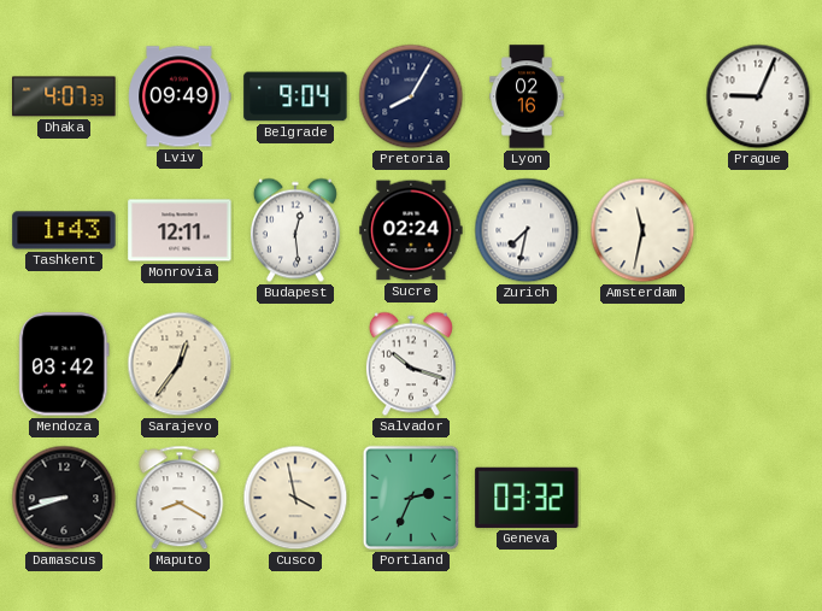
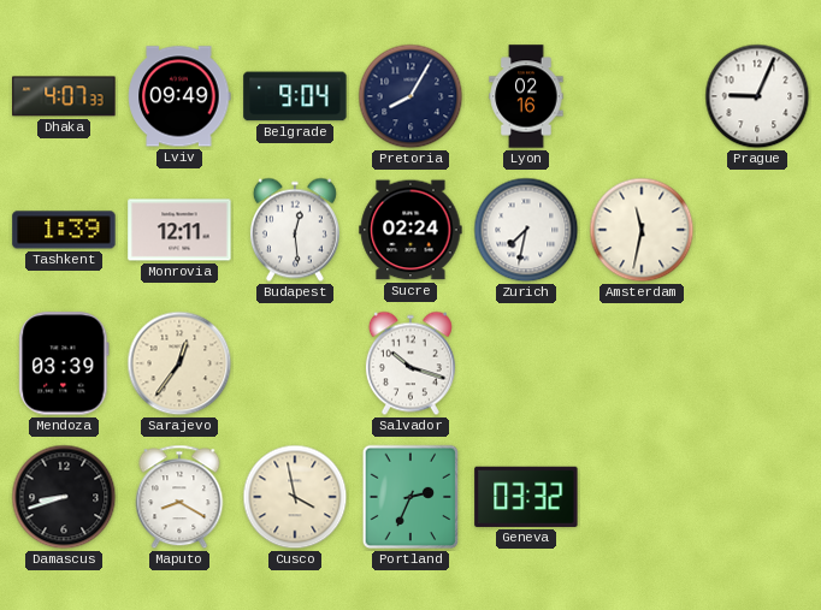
Tashkent: 1:43 -> 1:39 (64, 230)
Mendoza: 03:42 -> 03:39 (64, 363)
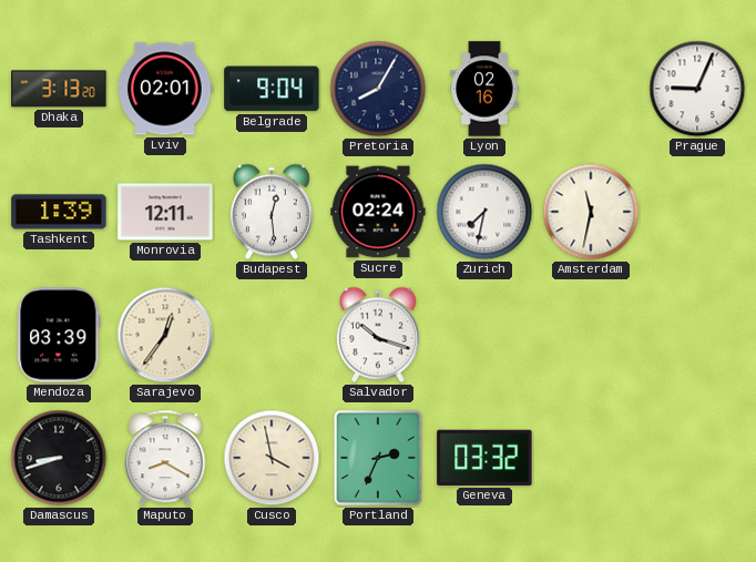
Dhaka: 4:07 -> 3:13 (59, 89)
Lviv: 09:49 -> 02:01 (165, 89)
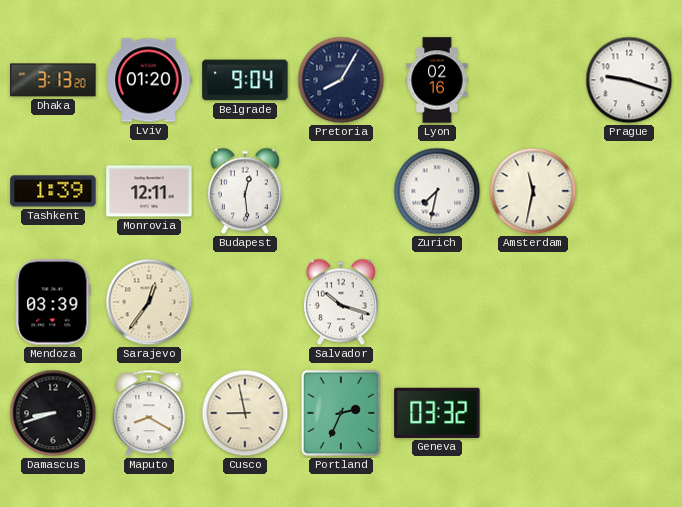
Lviv: 02:01 -> 01:20 (149, 80)
Prague: 9:04 -> 9:18 (629, 80)
Sucre: 02:24 -> none (378, 212)
Cusco: 3:58 -> 8:58 (245, 413)
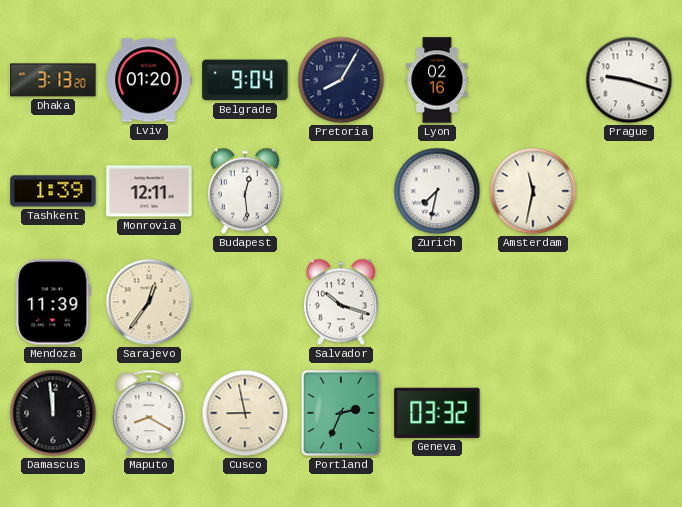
Mendoza: 03:39 -> 11:39 (53, 302)
Damascus: 8:42 -> 11:59 (53, 413)
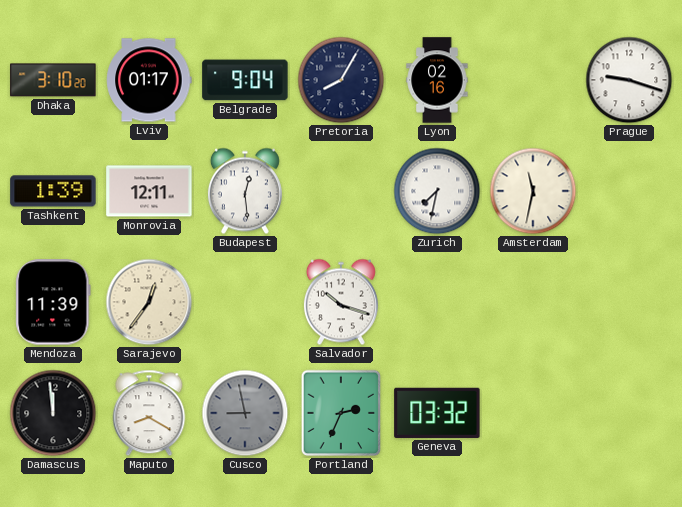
Dhaka: 3:13 -> 3:10 (53, 80)
Lviv: 01:20 -> 01:17 (149, 80)
Cusco dial: cream -> grey (245, 413)
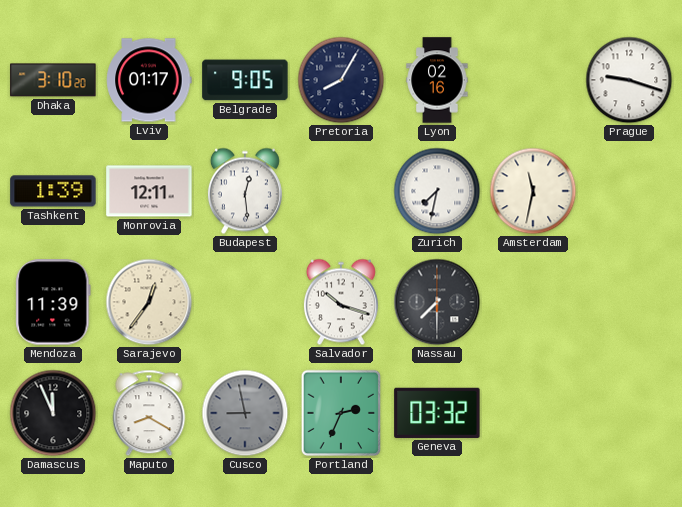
Belgrade: 9:04 -> 9:05 (245, 80)
Nassau: none -> 7:30 (437, 302)
Damascus: 11:59 -> 11:56 (53, 413)
